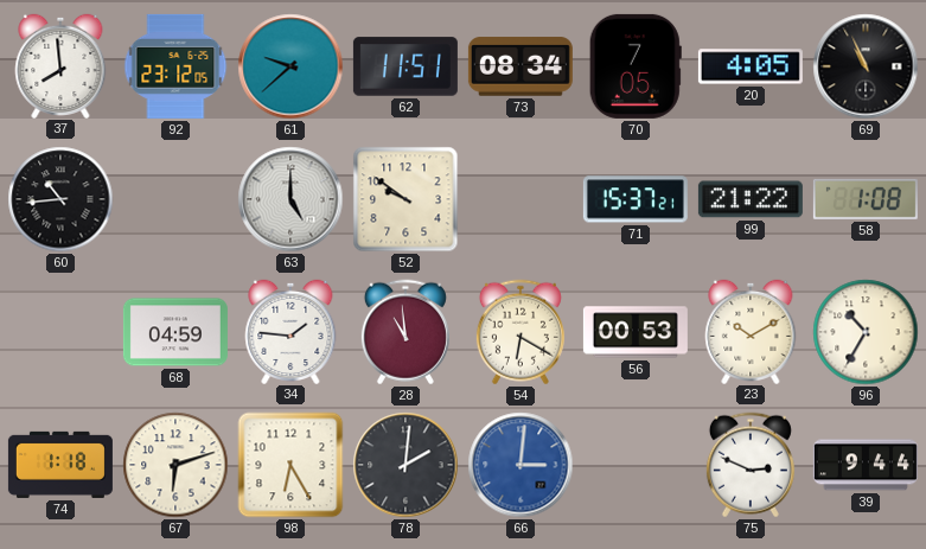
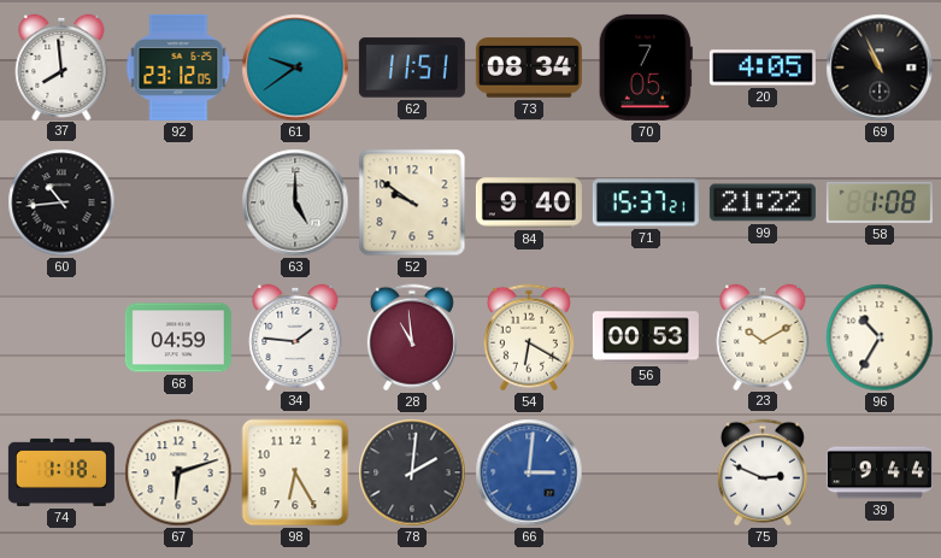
61: 9:38 -> 9:39 (295, 67)
84: none -> 9:40 (529, 202)
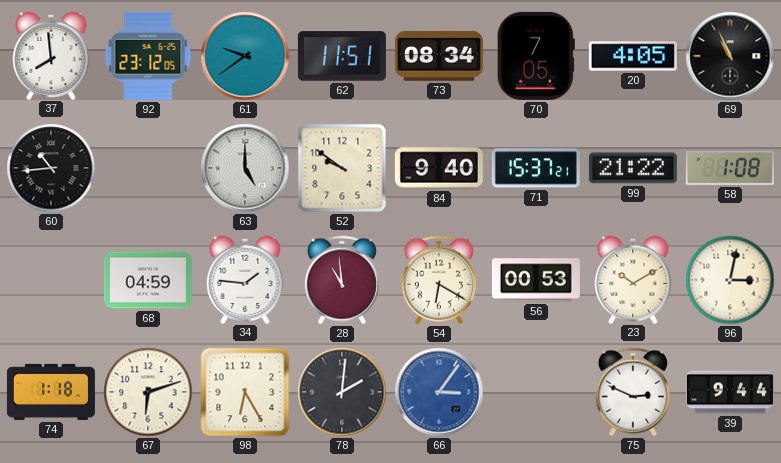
96: 10:35 -> 3:02 (730, 280)
66: 3:01 -> 3:06 (439, 392)
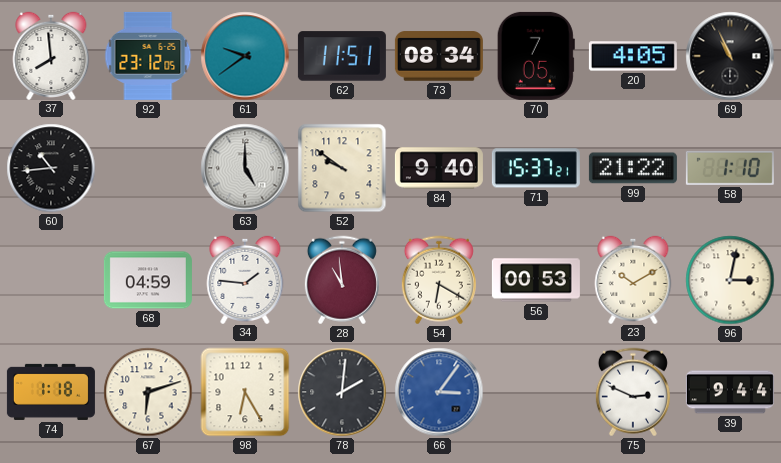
58: 1:08 -> 1:10 (730, 168)
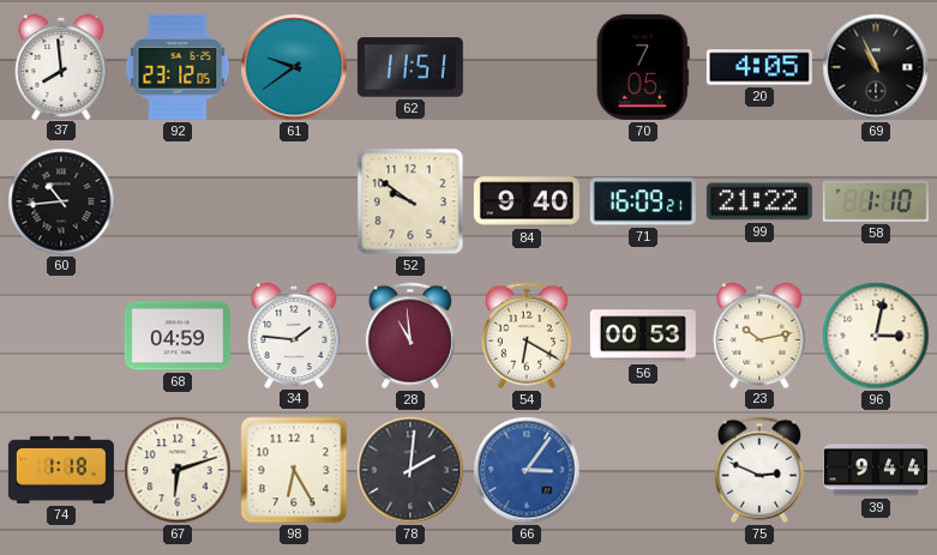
73: 08:34 -> none (439, 56)
63: 5:00 -> none (245, 168)
71: 15:37 -> 16:09 (643, 201)
23: 10:10 -> 10:13 (759, 334)
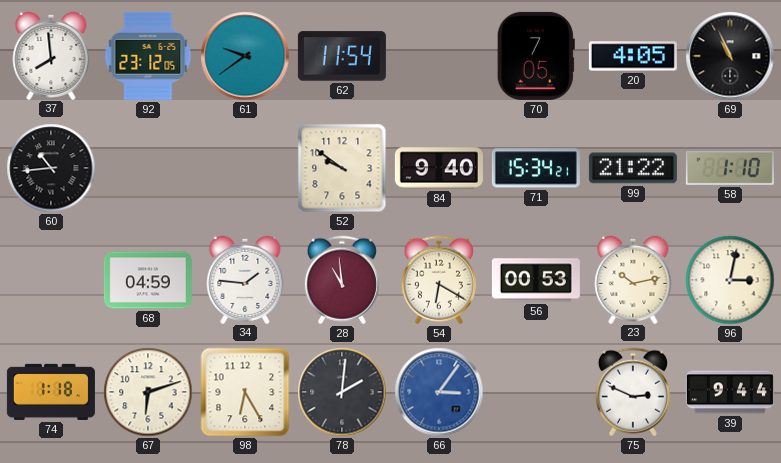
62: 11:51 -> 11:54 (342, 56)
71: 16:09 -> 15:34 (536, 168)
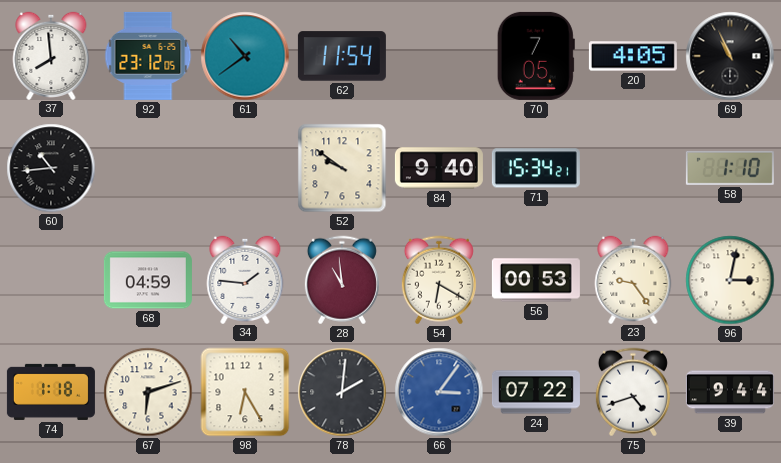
61: 9:39 -> 10:39 (245, 56)
99: 21:22 -> none (633, 168)
23: 10:13 -> 9:24 (633, 279)
24: none -> 07:22 (536, 392)
75: 2:49 -> 4:42 (633, 392)
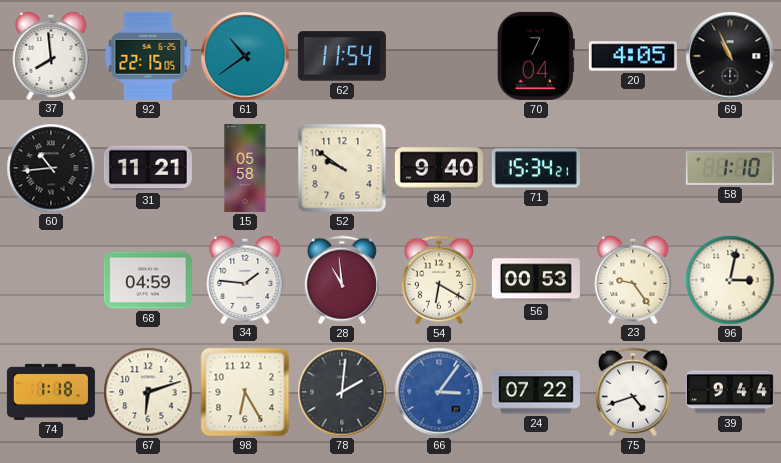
92: 23:12 -> 22:15 (148, 56)
70: 7:05 -> 7:04 (536, 56)
31: none -> 11:21 (148, 168)
15: none -> 05:58 (245, 168)
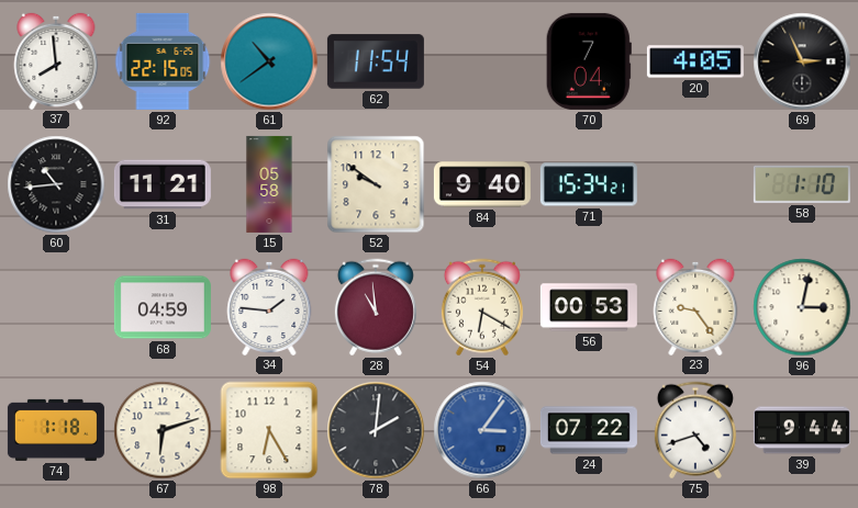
69: 10:56 -> 2:56 (802, 61)
